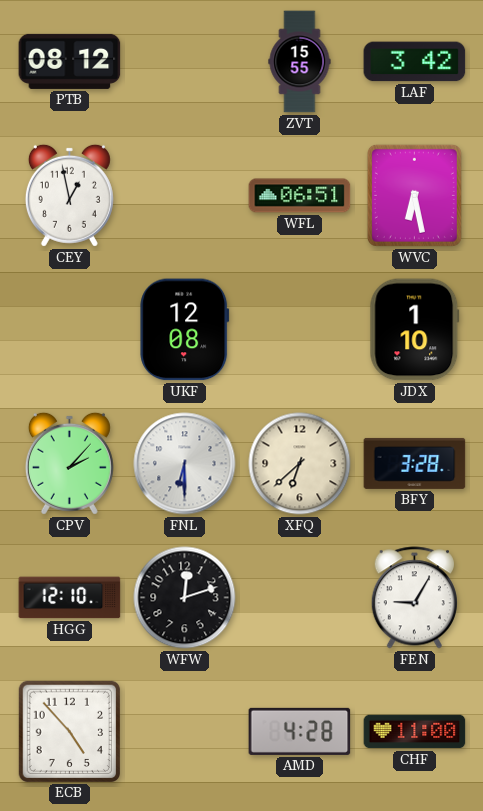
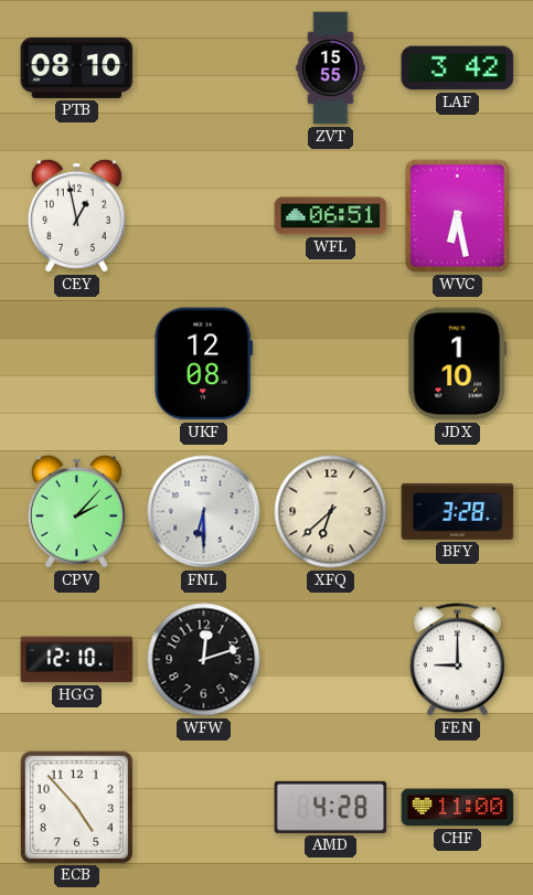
PTB: 08:12 -> 08:10 (77, 67)
FEN: 9:05 -> 9:00 (457, 660)
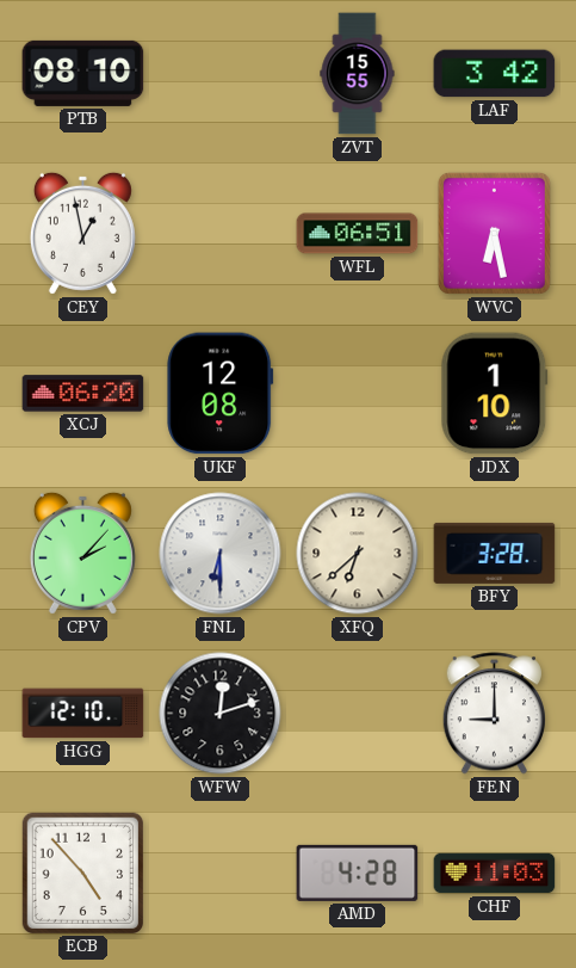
XCJ: none -> 06:20 (83, 394)
CHF: 11:00 -> 11:03 (495, 874)
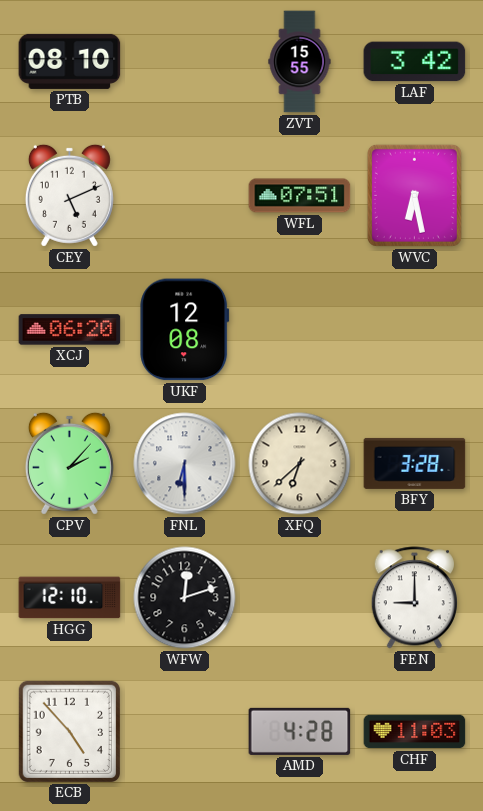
CEY: 12:58 -> 5:11 (69, 195)
WFL: 06:51 -> 07:51 (300, 196)
JDX: 1:10 -> none (495, 394)
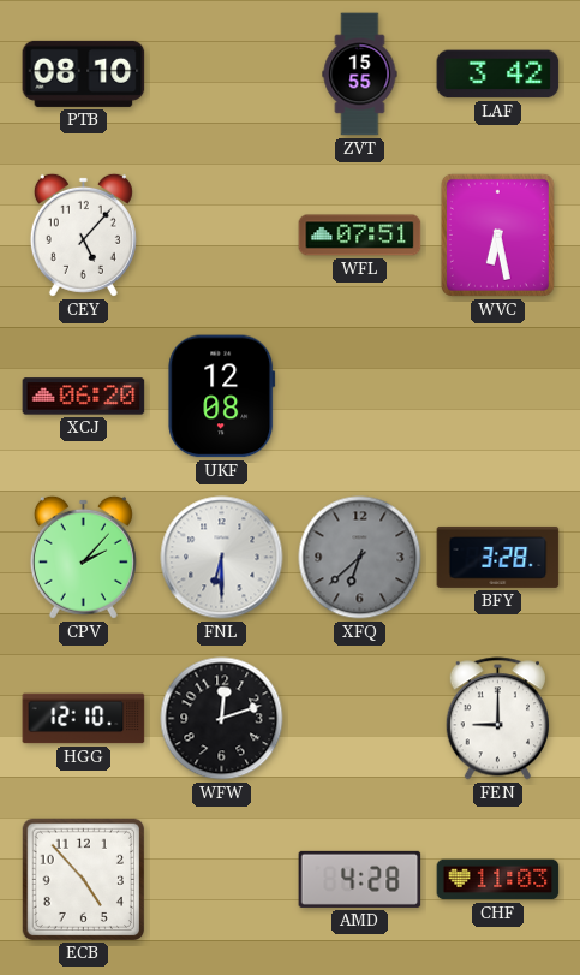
CEY: 5:11 -> 5:07 (83, 234)
XFQ dial: cream -> grey (360, 558)
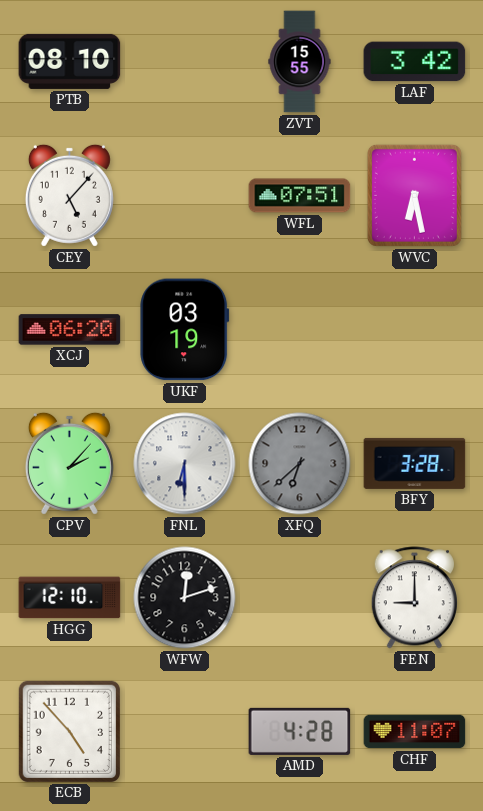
UKF: 12:08 -> 03:19 (185, 330)
CHF: 11:03 -> 11:07 (415, 732)
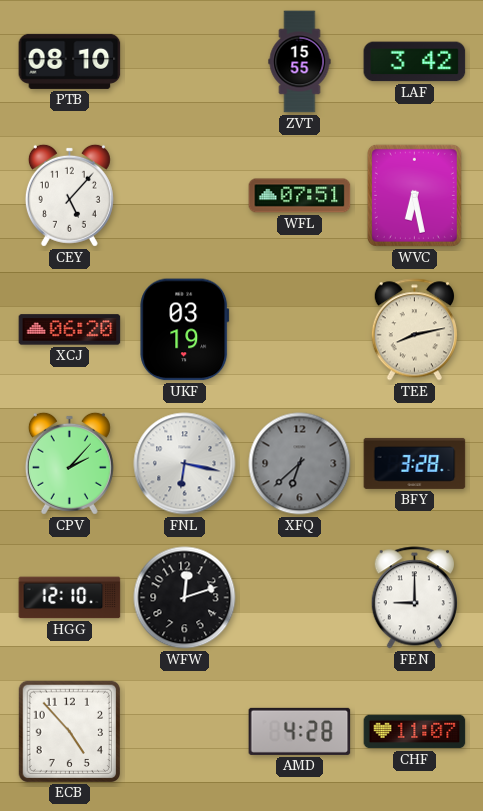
TEE: none -> 8:13 (414, 330)
FNL: 6:30 -> 6:17 (185, 464)
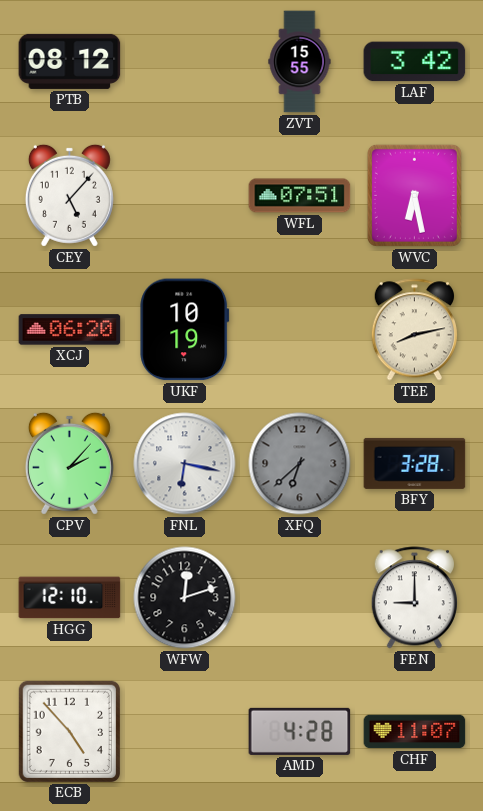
PTB: 08:10 -> 08:12 (70, 61)
UKF: 03:19 -> 10:19 (185, 330)
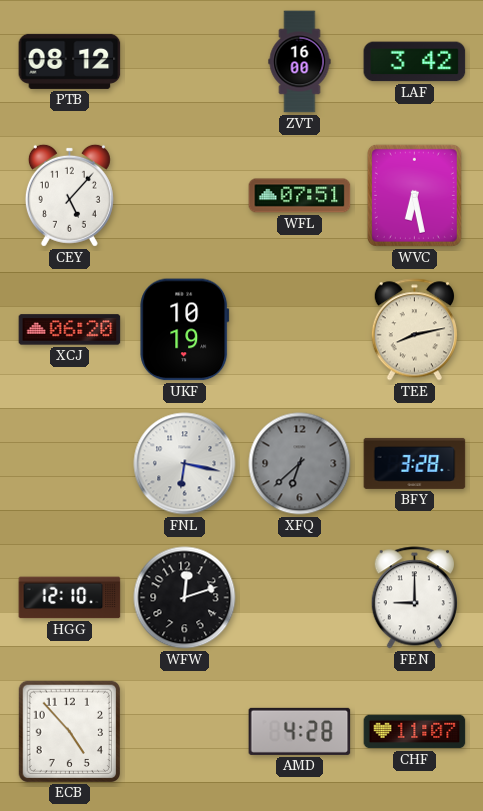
ZVT: 15:55 -> 16:00 (300, 62)
CPV: 2:07 -> none (69, 463)
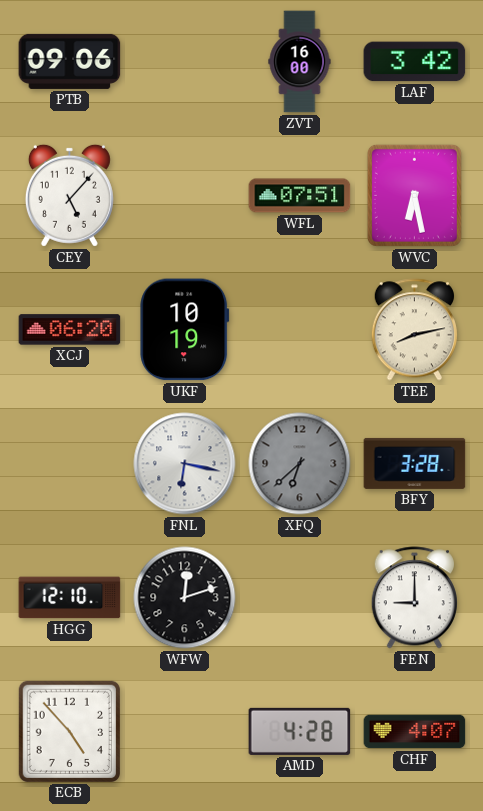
PTB: 08:12 -> 09:06 (70, 61)
CHF: 11:07 -> 4:07 (415, 732)
